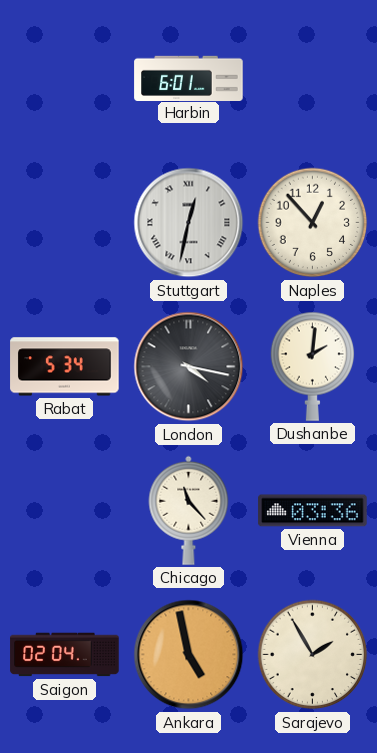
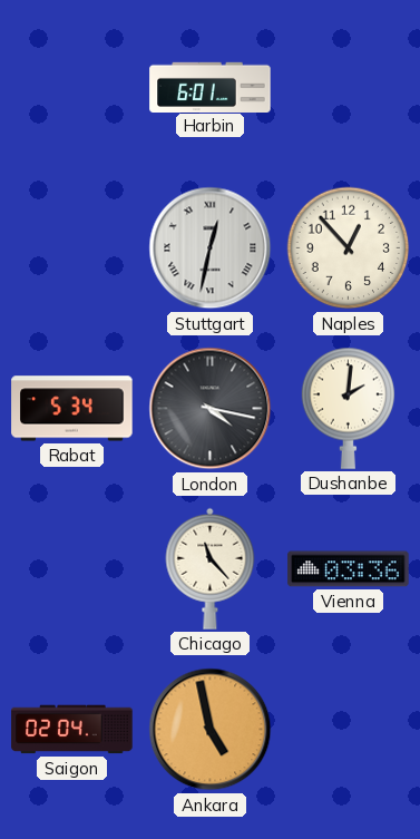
Sarajevo: 1:55 -> none (313, 655)
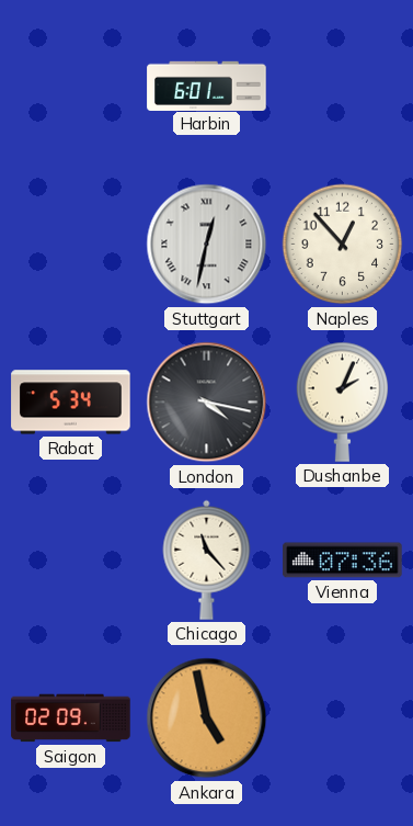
Dushanbe: 2:01 -> 2:04 (343, 401)
Vienna: 03:36 -> 07:36 (343, 561)
Saigon: 02:04 -> 02:09 (71, 718)
